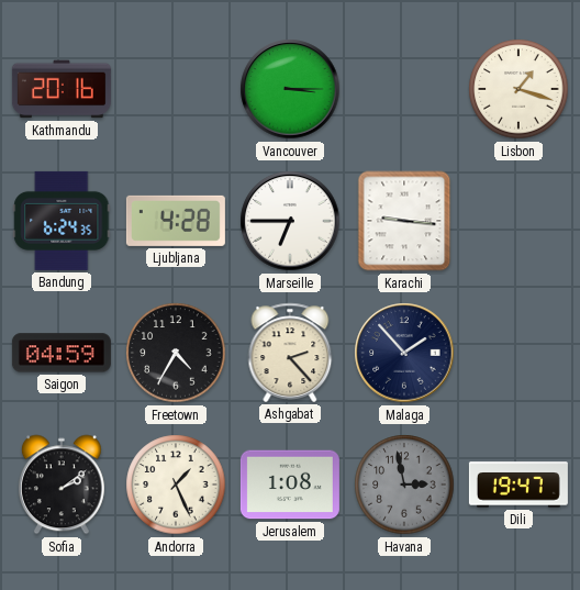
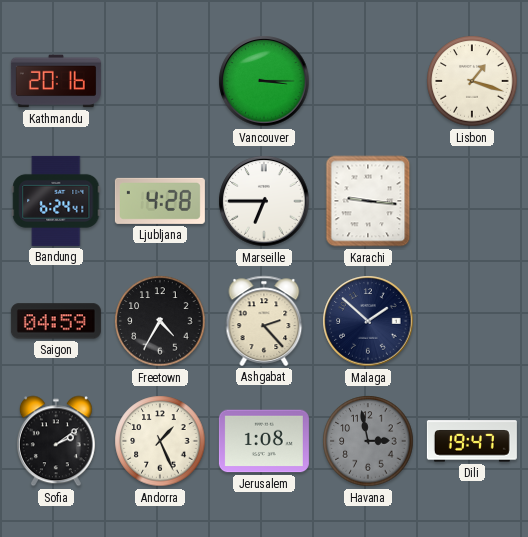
Bandung: 6:24:35 -> 6:24:41 (56, 201)
Malaga: 1:53 -> 1:52 (368, 321)
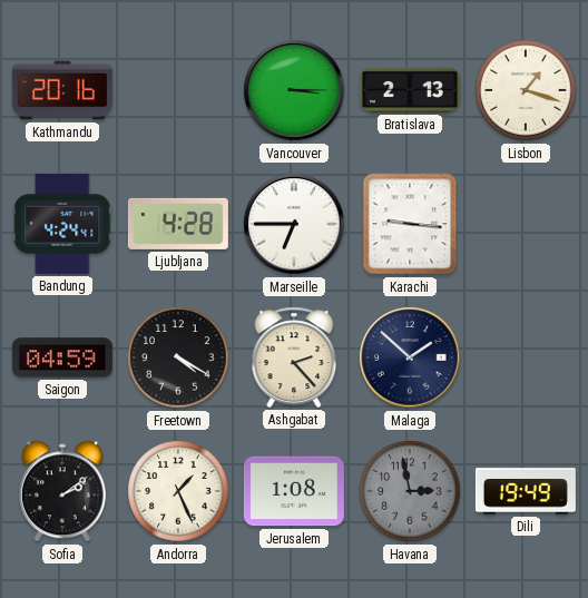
Bratislava: none -> 2:13 (410, 90)
Bandung: 6:24 -> 4:24 (62, 224)
Freetown: 4:35 -> 4:20 (178, 357)
Dili: 19:47 -> 19:49 (526, 491)
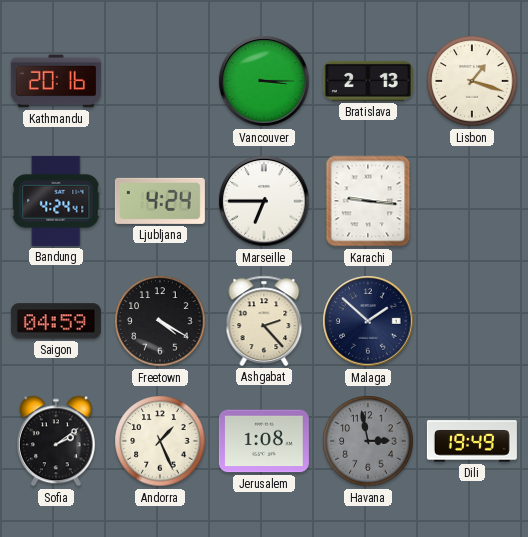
Ljubljana: 4:28 -> 4:24 (160, 201)
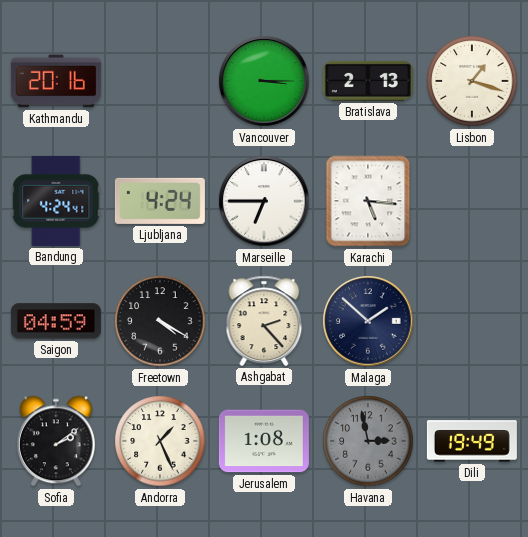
Karachi: 9:16 -> 5:16 (368, 201)
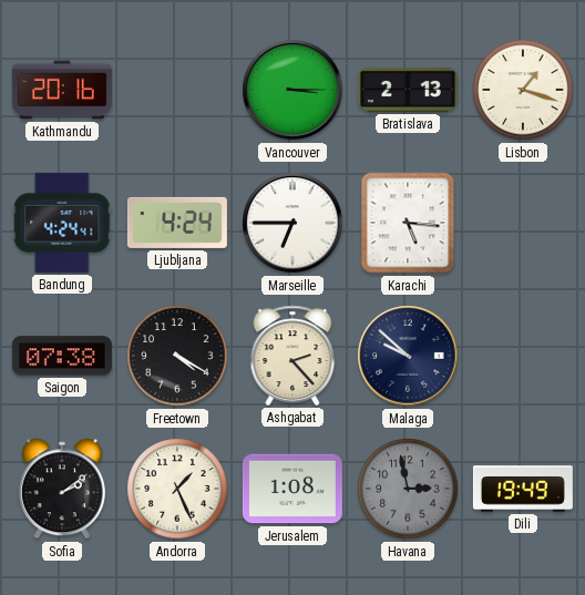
Saigon: 04:59 -> 07:38 (62, 356)
Malaga: 1:52 -> 9:52 (408, 356)
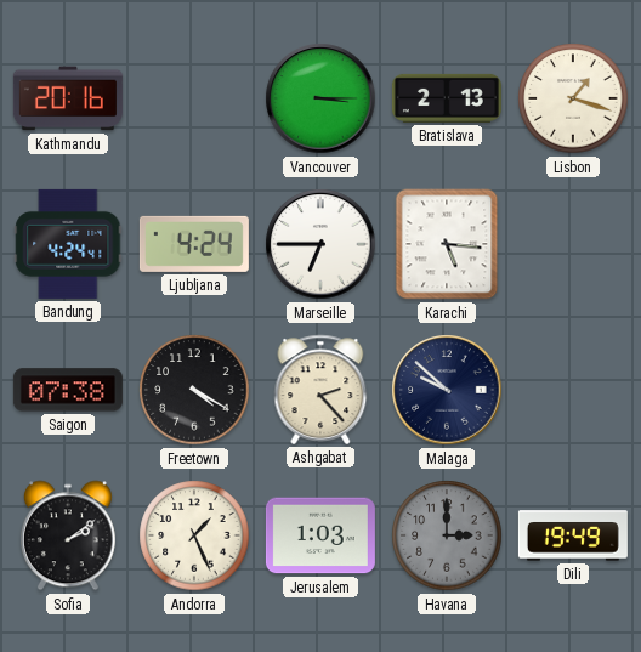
Jerusalem: 1:08 -> 1:03 (320, 535)
Havana: 2:58 -> 3:00 (447, 535)
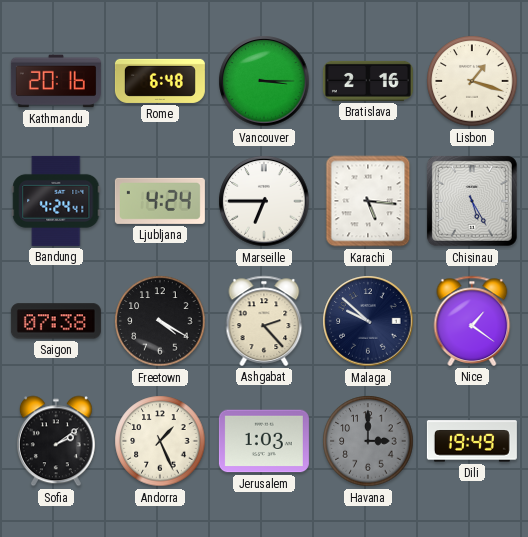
Rome: none -> 6:48 (160, 81)
Bratislava: 2:13 -> 2:16 (368, 81)
Chisinau: none -> 5:25 (472, 201)
Nice: none -> 1:21 (472, 321)
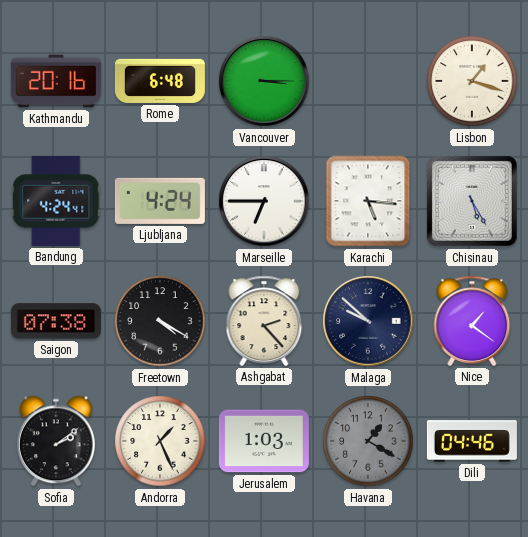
Bratislava: 2:16 -> none (368, 81)
Havana: 3:00 -> 1:20 (368, 441)
Dili: 19:49 -> 04:46 (472, 441)
